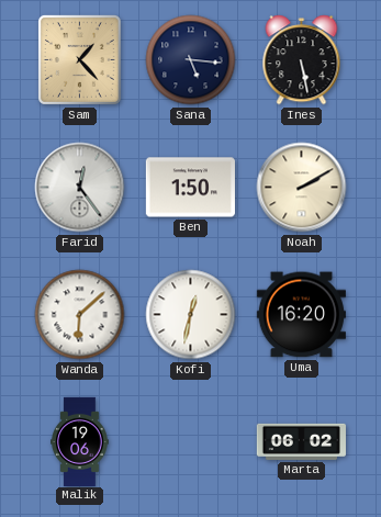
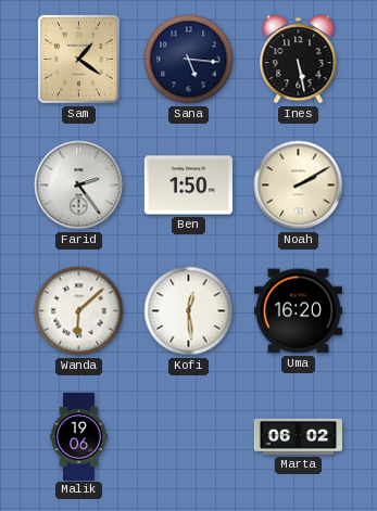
Sam: 1:23 -> 1:21 (78, 59)
Farid: 12:24 -> 2:24 (79, 186)
Kofi: 12:32 -> 12:29 (189, 311)
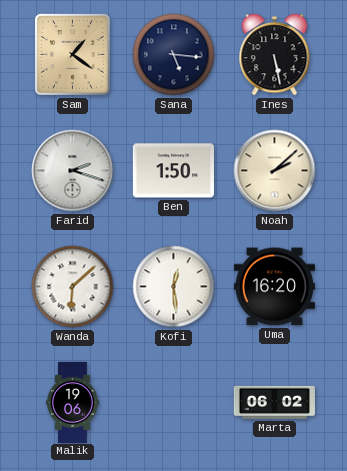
Farid: 2:24 -> 2:18 (73, 171)
Noah: 2:10 -> 2:08 (275, 171)
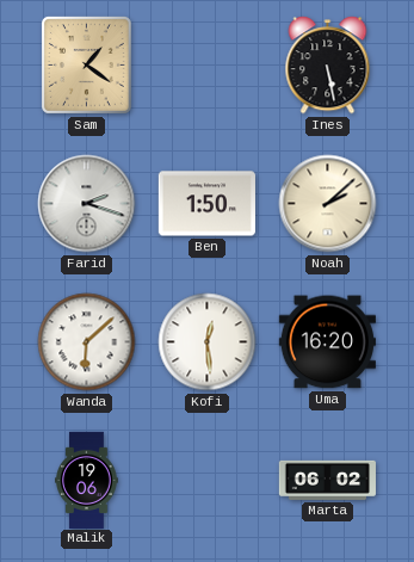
Sana: 5:16 -> none (174, 55)
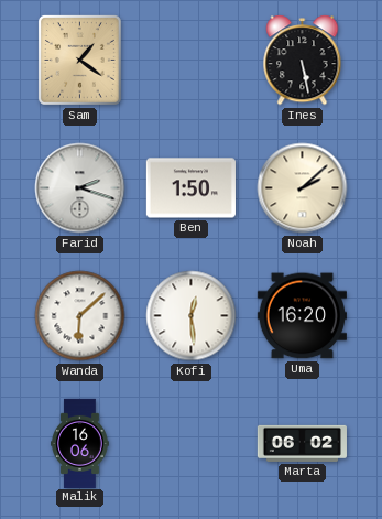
Malik: 19:06 -> 16:06 (80, 443)
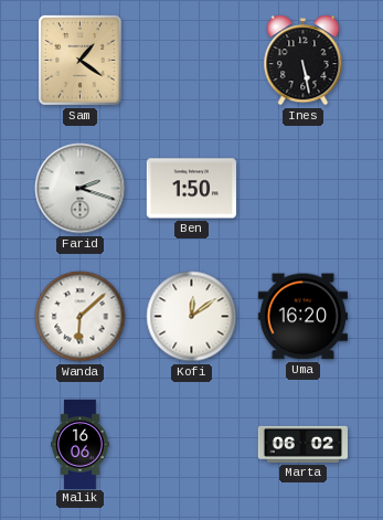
Noah: 2:08 -> none (303, 188)
Kofi: 12:29 -> 12:09 (192, 317)
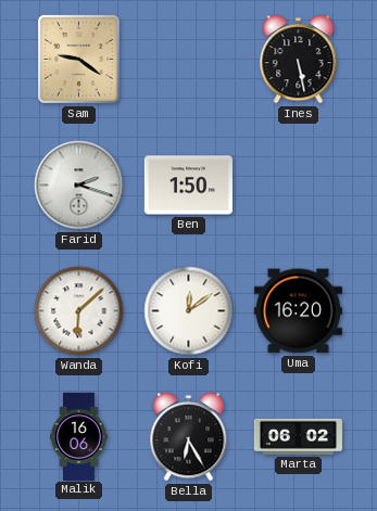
Sam: 1:21 -> 9:21 (78, 59)
Bella: none -> 6:25 (189, 437)
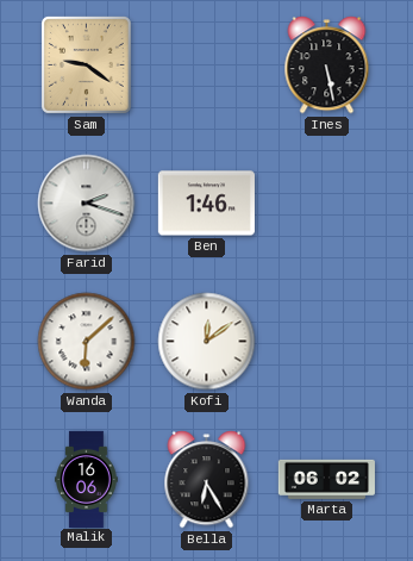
Ben: 1:50 -> 1:46 (206, 204)
Uma: 16:20 -> none (298, 311)
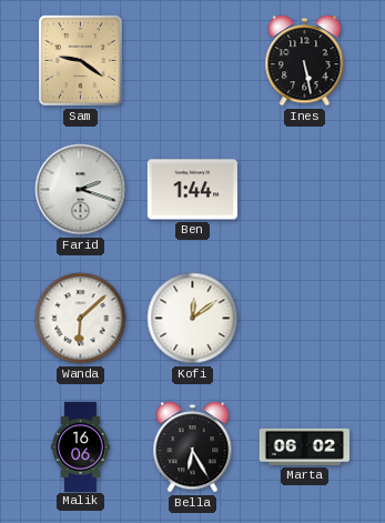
Ben: 1:46 -> 1:44 (192, 190)
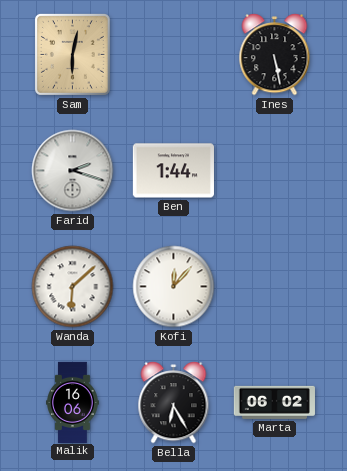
Sam: 9:21 -> 6:02 (72, 54)
Kofi: 12:09 -> 12:07 (174, 287)
